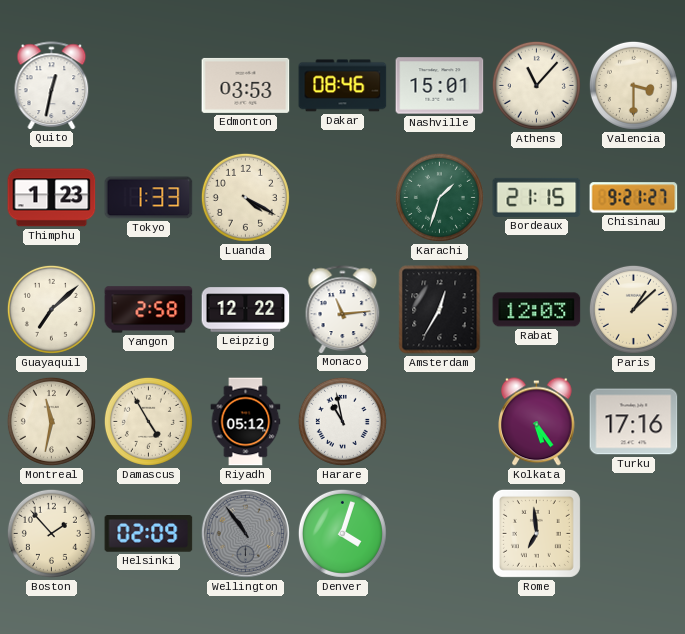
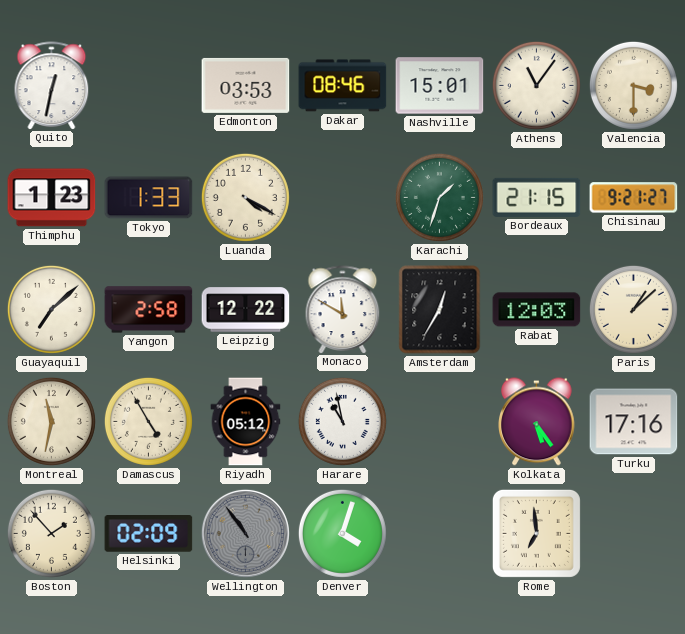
Athens: 11:07 -> 11:06 (536, 85)
Monaco: 11:14 -> 11:50 (343, 309)
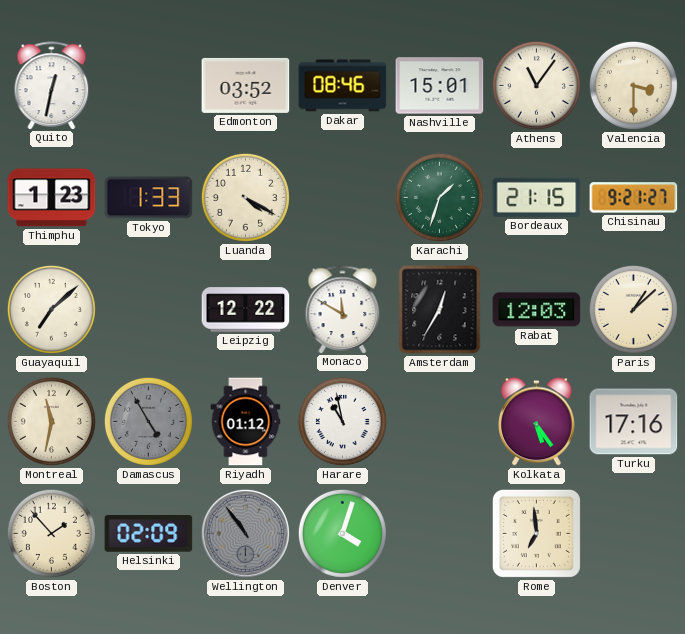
Edmonton: 03:53 -> 03:52 (246, 85)
Yangon: 2:58 -> none (149, 310)
Damascus dial: cream -> grey (148, 421)
Riyadh: 05:12 -> 01:12 (246, 422)
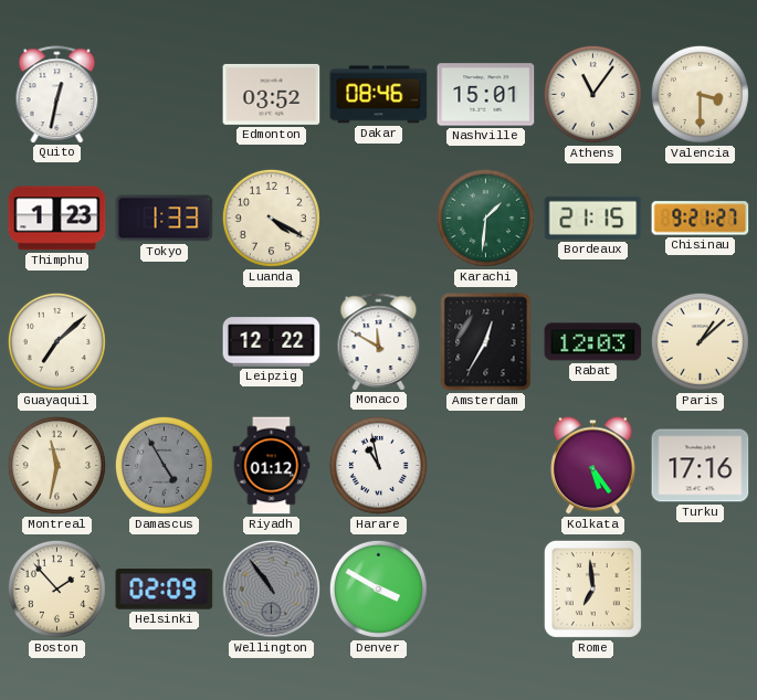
Karachi: 1:33 -> 1:31 (485, 218)
Denver: 4:03 -> 3:50 (378, 588)
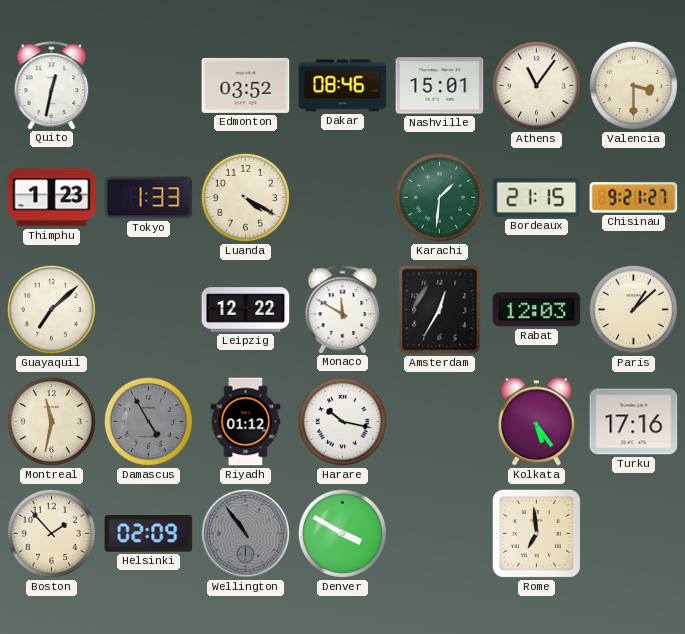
Harare: 10:58 -> 10:17 (342, 421)
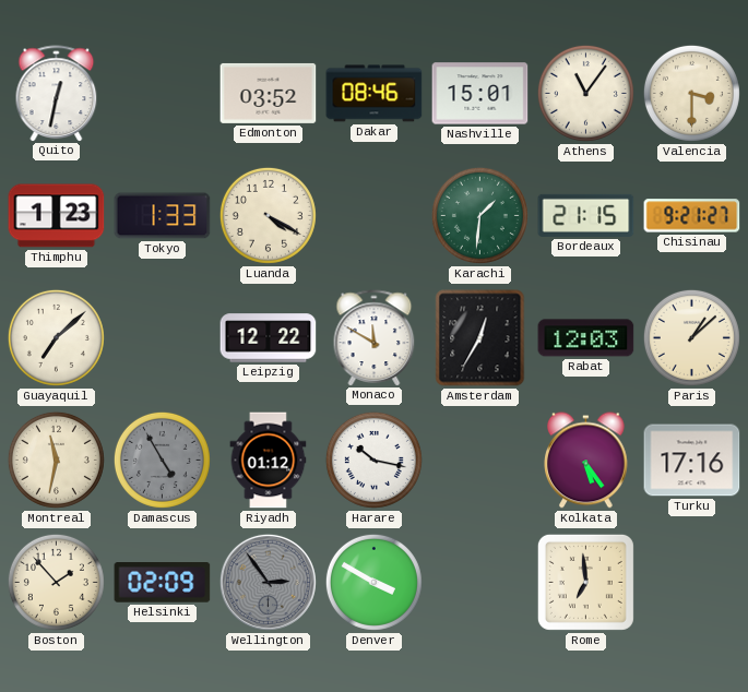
Wellington: 10:54 -> 2:54 (268, 582)
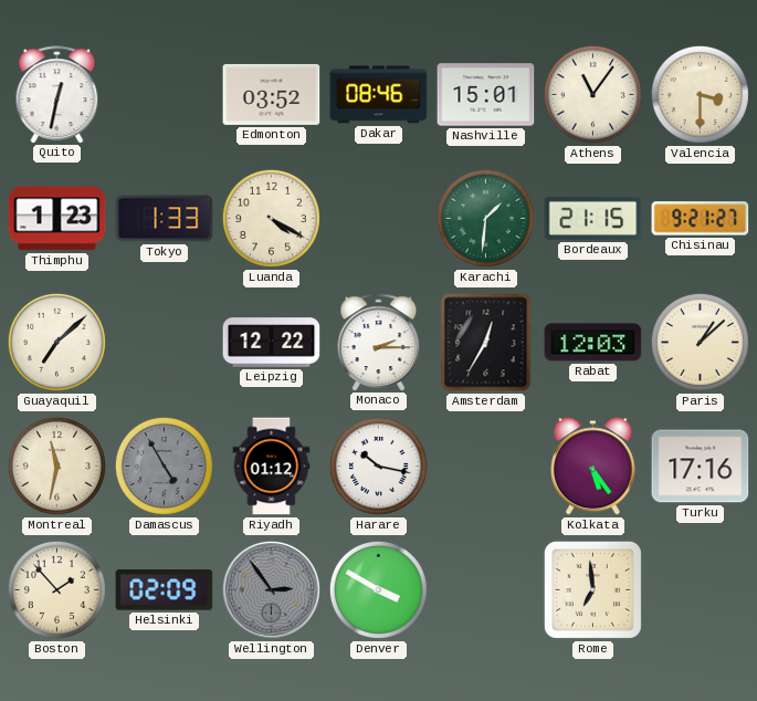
Monaco: 11:50 -> 2:15 (379, 342)
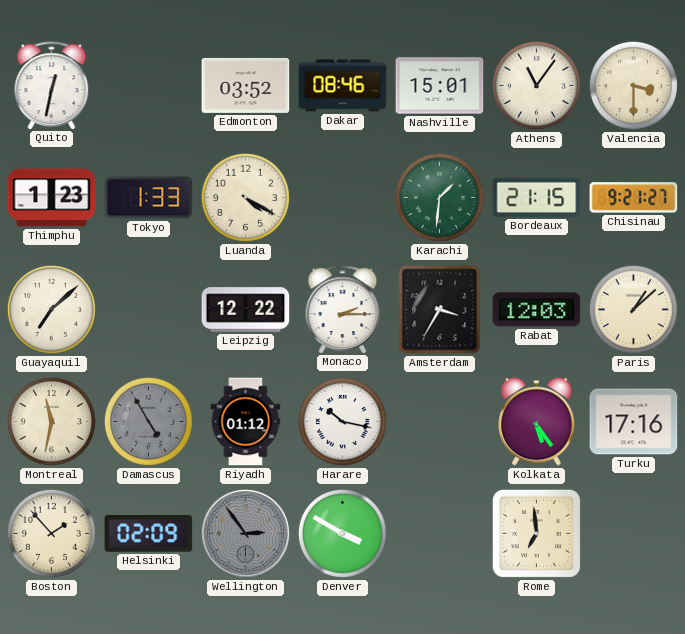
Amsterdam: 12:35 -> 3:35 (440, 310)
